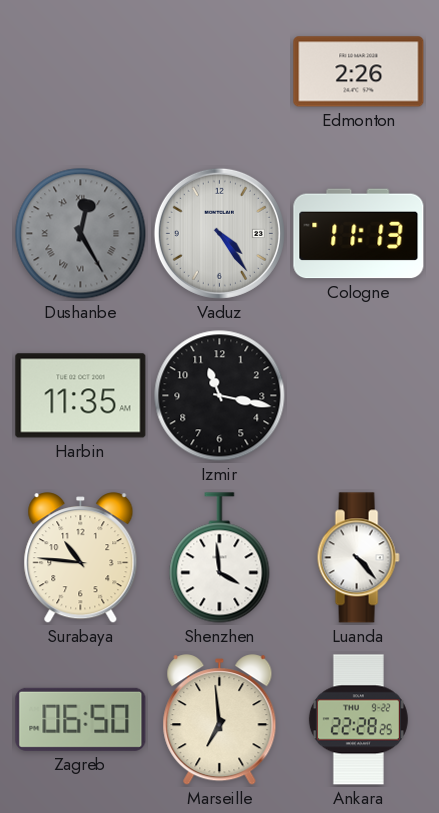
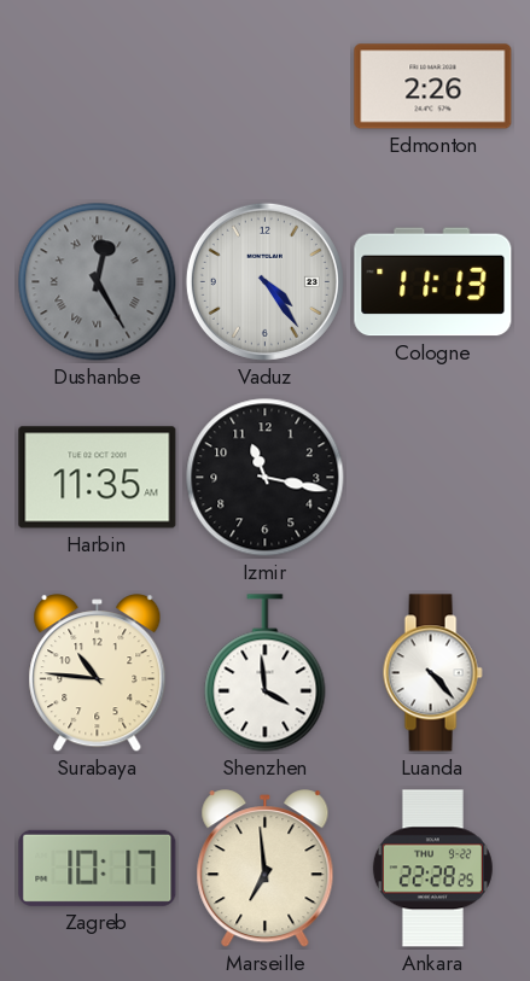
Zagreb: 06:50 -> 10:17 (98, 868)
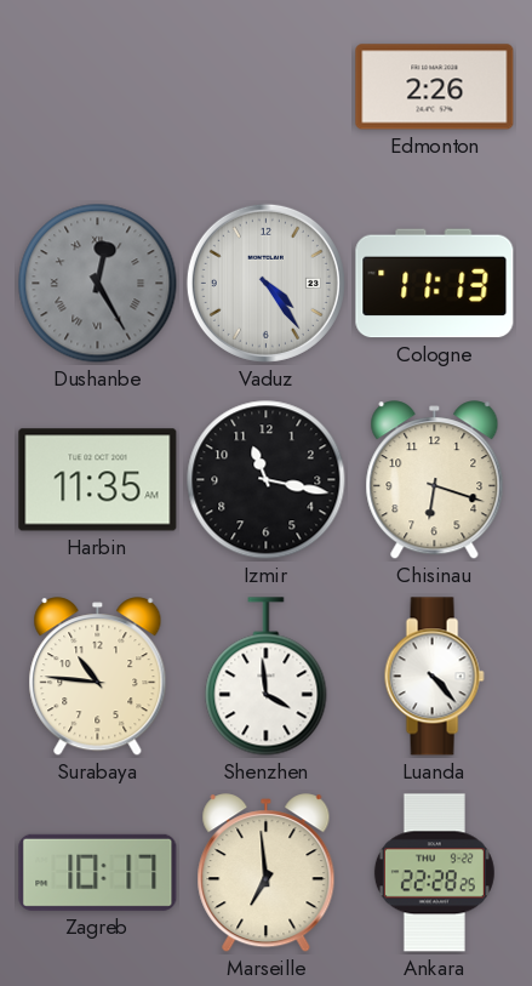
Chisinau: none -> 6:18 (435, 480)
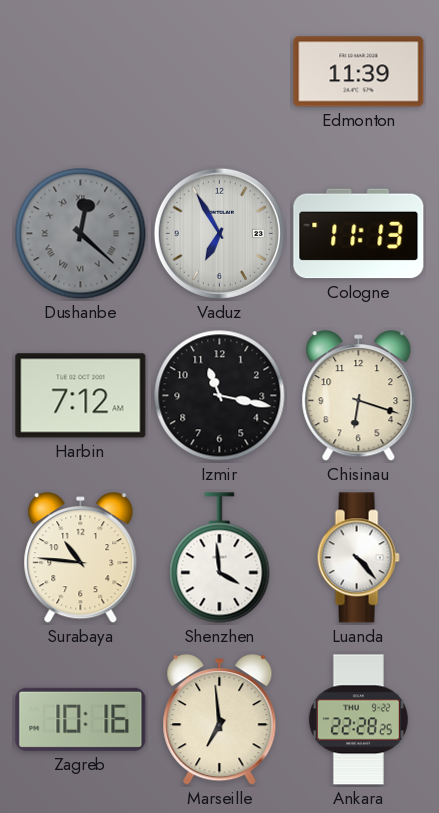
Edmonton: 2:26 -> 11:39 (359, 72)
Dushanbe: 12:25 -> 12:22 (81, 234)
Vaduz: 4:24 -> 6:55 (219, 233)
Harbin: 11:35 -> 7:12 (81, 396)
Zagreb: 10:17 -> 10:16 (81, 719)
